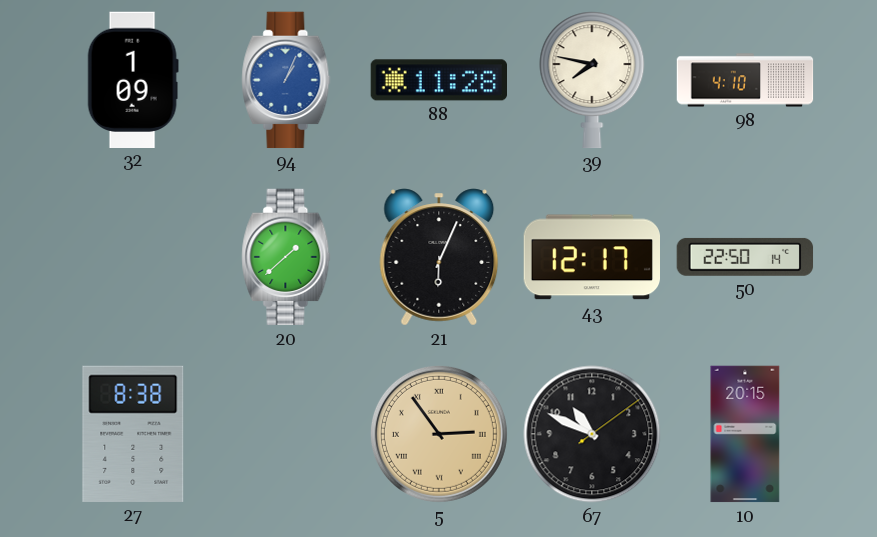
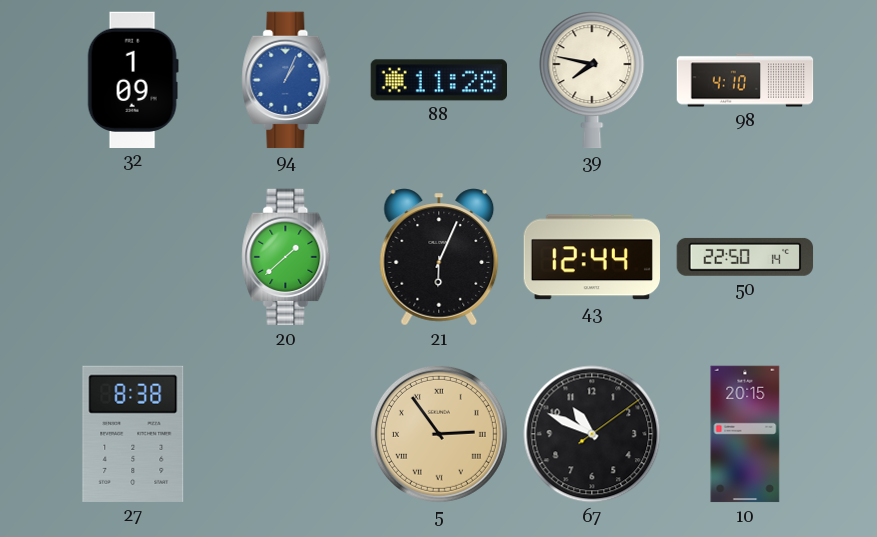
43: 12:17 -> 12:44 (591, 257)
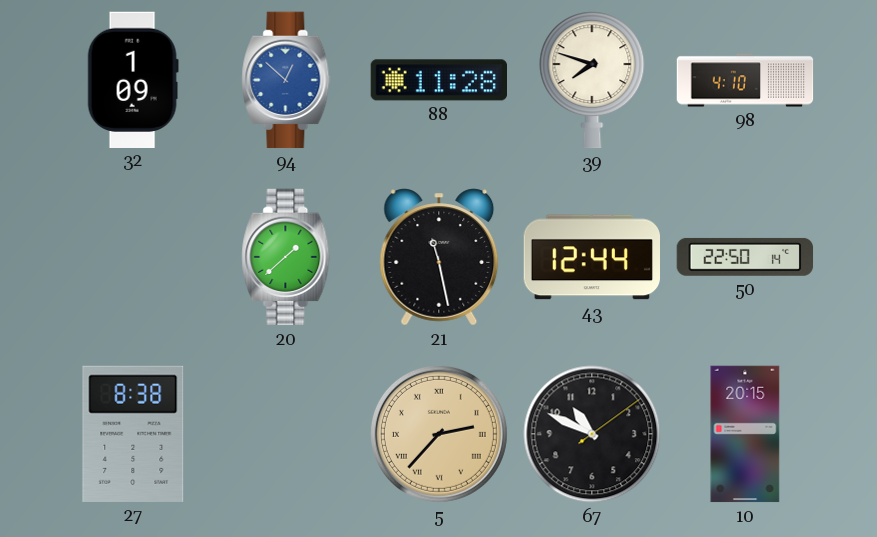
94: 1:04 -> 12:52 (286, 80)
39: 7:47 -> 7:48 (592, 80)
21: 6:04 -> 11:28 (439, 257)
5: 2:54 -> 2:37 (439, 434)
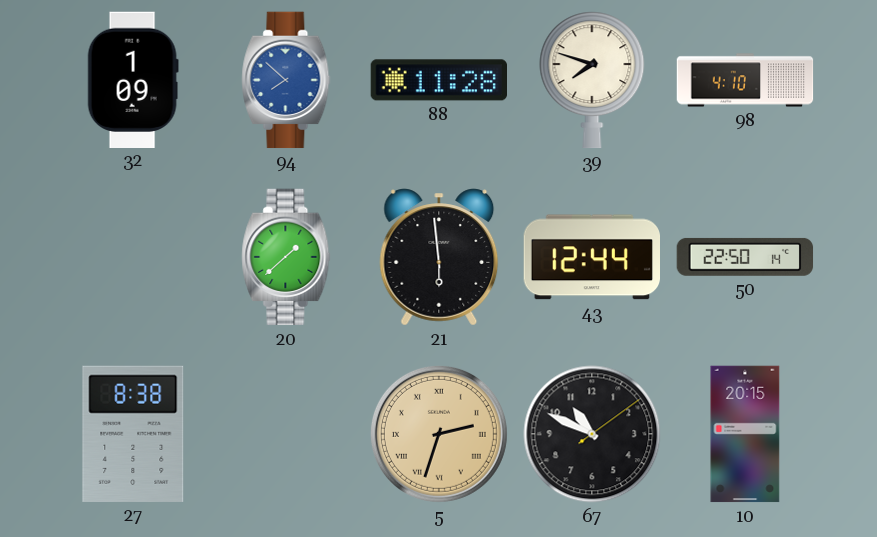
94: 12:52 -> 7:52 (286, 80)
21: 11:28 -> 5:59 (439, 257)
5: 2:37 -> 2:33 (439, 434)
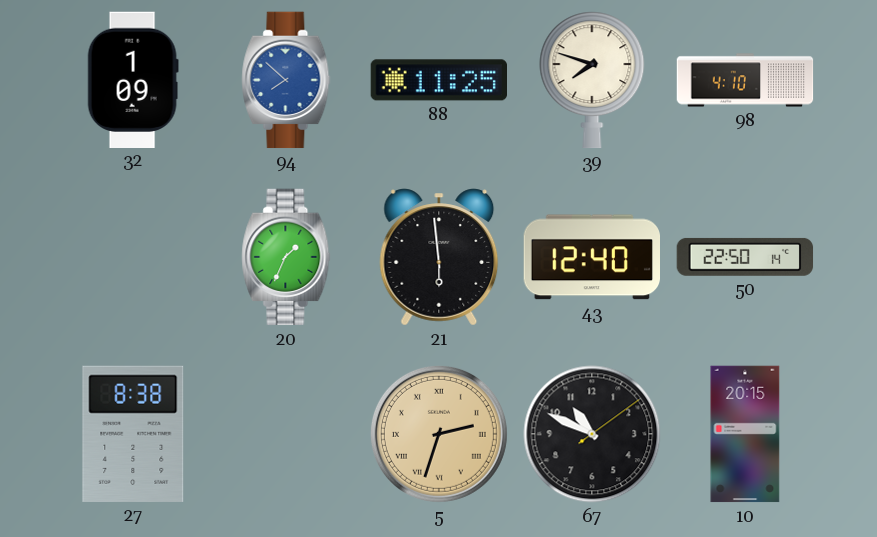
88: 11:28 -> 11:25 (438, 80)
20: 1:38 -> 1:34 (286, 257)
43: 12:44 -> 12:40 (591, 257)
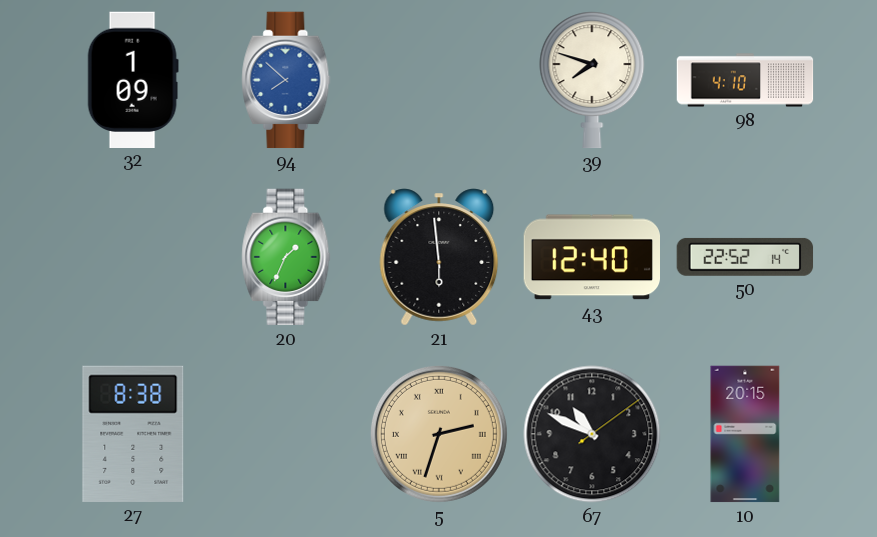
88: 11:25 -> none (438, 80)
50: 22:50 -> 22:52 (745, 257)
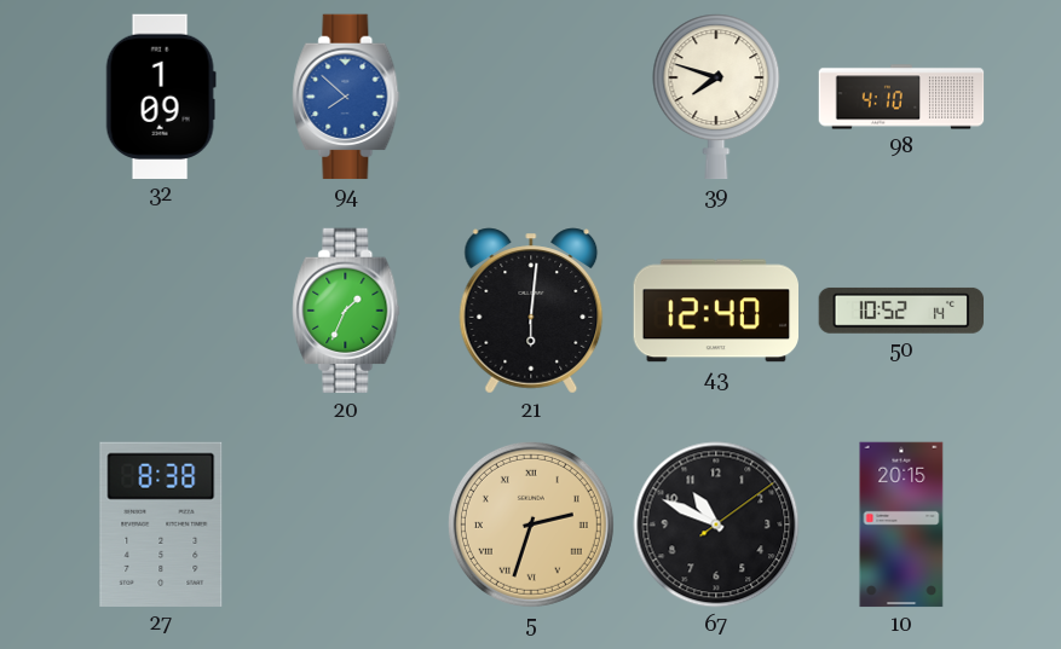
21: 5:59 -> 6:01 (531, 311)
50: 22:52 -> 10:52 (901, 311)
